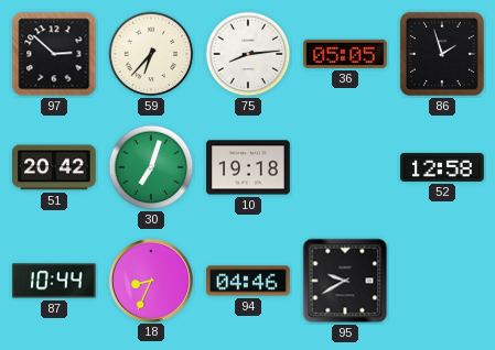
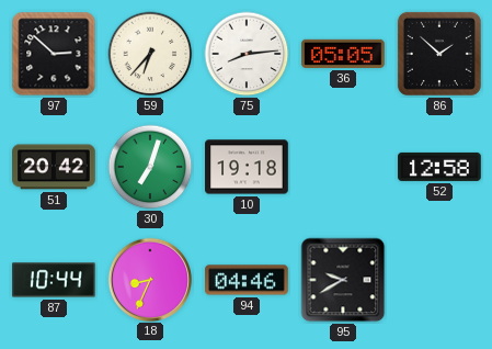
86: 1:57 -> 1:52 (439, 54)
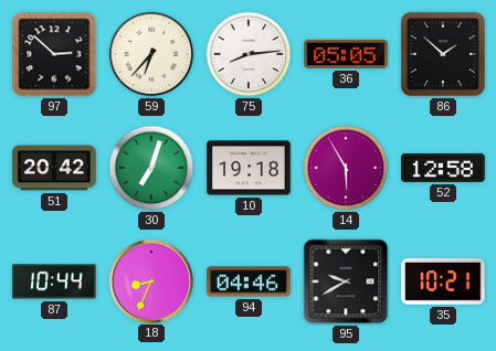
14: none -> 5:55 (346, 168)
35: none -> 10:21 (443, 281)
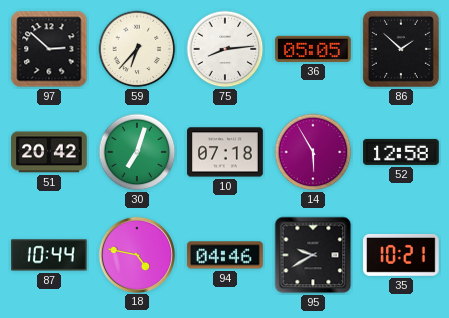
10: 19:18 -> 07:18 (225, 152)
18: 8:34 -> 4:47 (136, 254)
